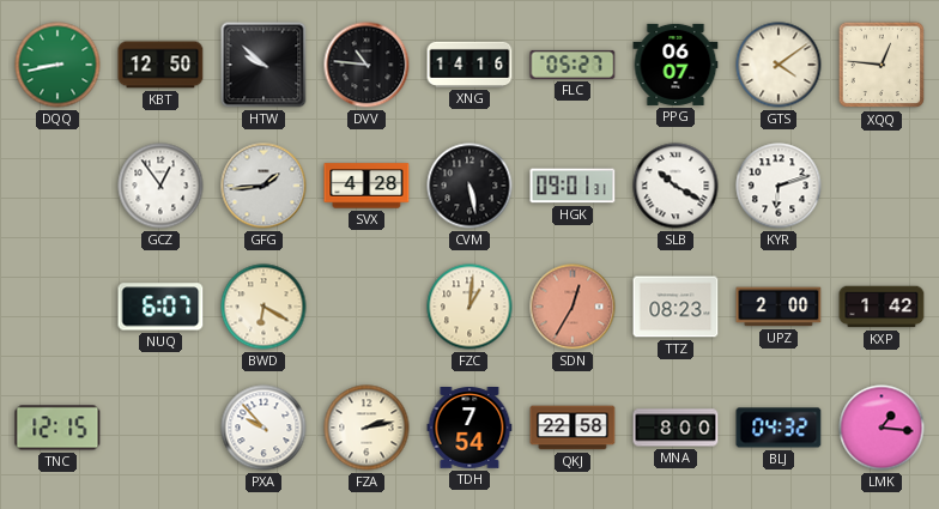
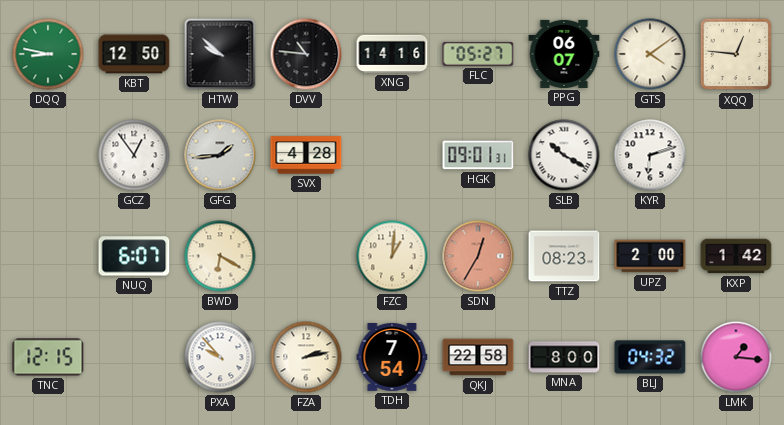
DQQ: 8:43 -> 8:47 (48, 54)
CVM: 5:28 -> none (469, 186)
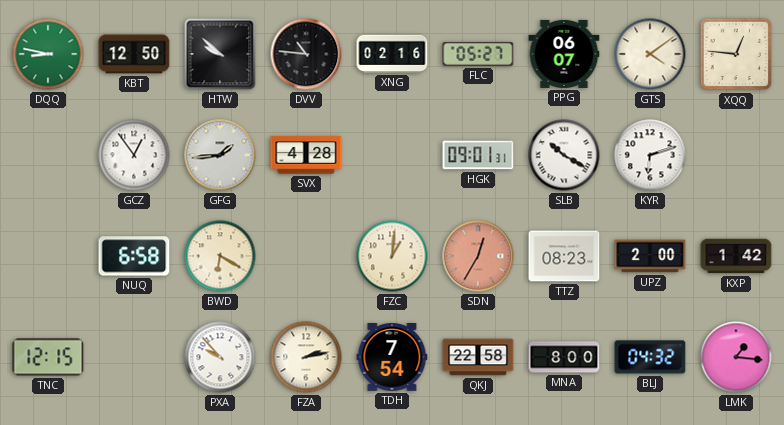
XNG: 14:16 -> 02:16 (392, 54)
NUQ: 6:07 -> 6:58 (134, 256)
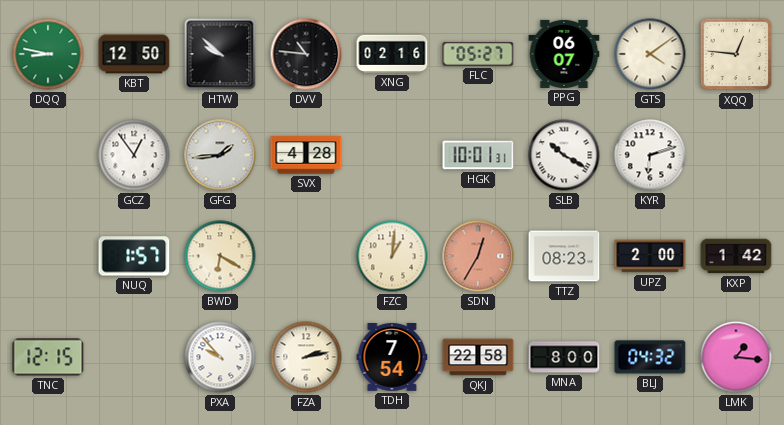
HGK: 09:01 -> 10:01 (478, 155)
NUQ: 6:58 -> 1:57 (134, 256)
